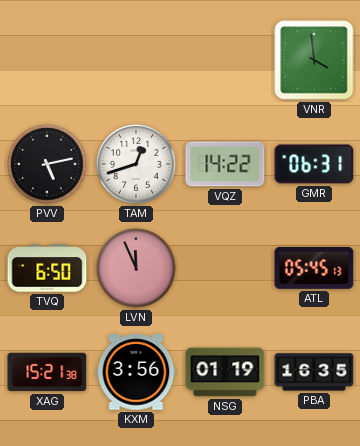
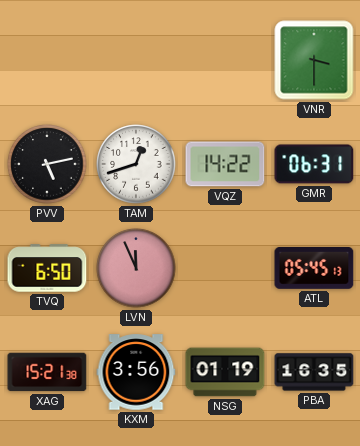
VNR: 3:59 -> 3:30 (314, 60)
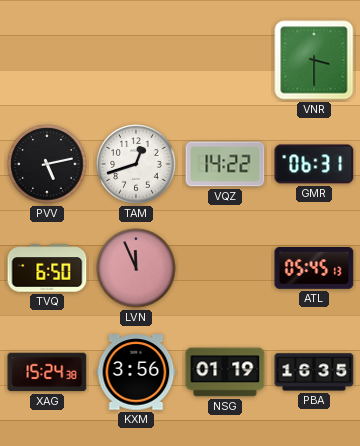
XAG: 15:21 -> 15:24 (47, 372)
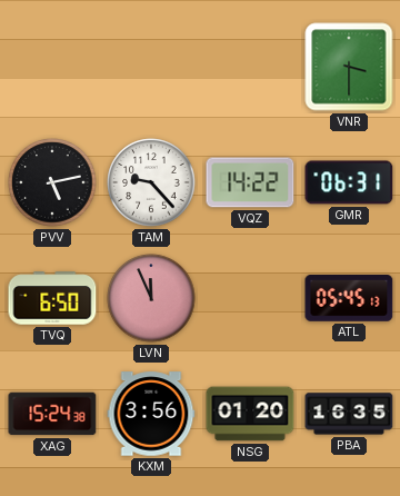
TAM: 12:42 -> 9:23 (151, 182)
NSG: 01:19 -> 01:20 (250, 414)
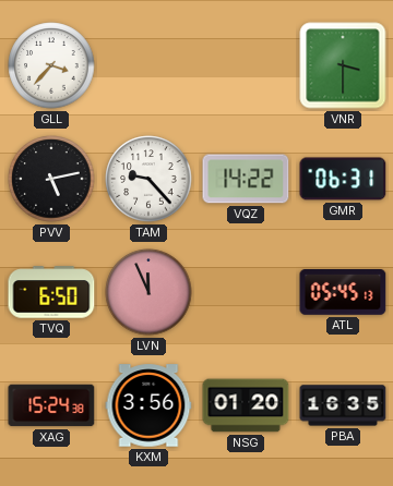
GLL: none -> 3:37 (51, 65)
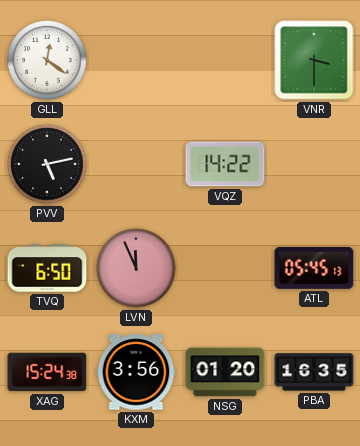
GLL: 3:37 -> 12:21 (47, 60)
TAM: 9:23 -> none (148, 179)
GMR: 06:31 -> none (343, 179)
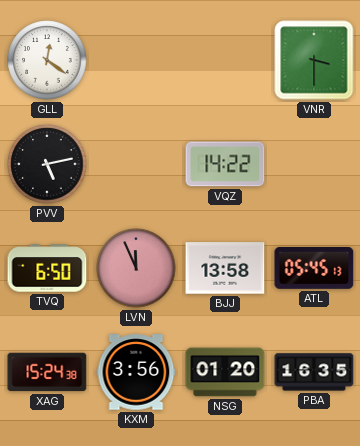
BJJ: none -> 13:58 (225, 268)
